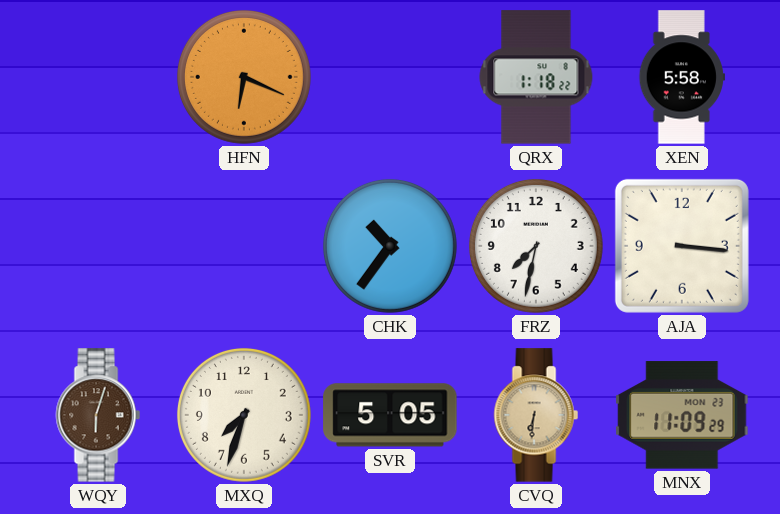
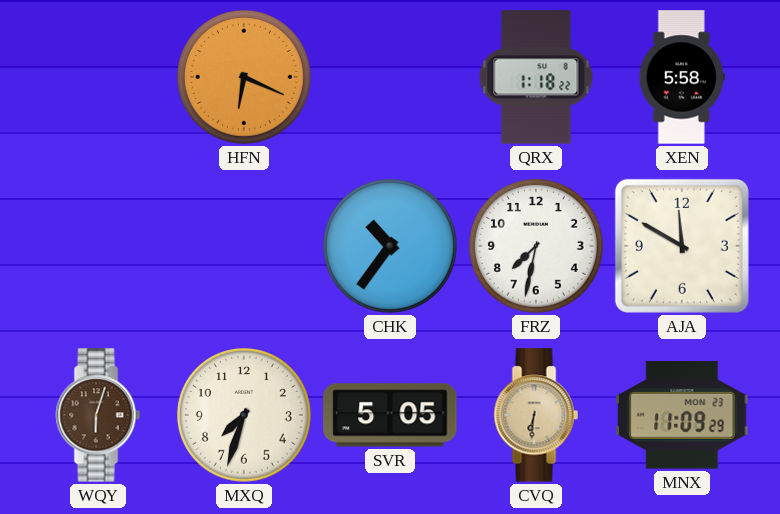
AJA: 3:16 -> 11:50 (682, 246)
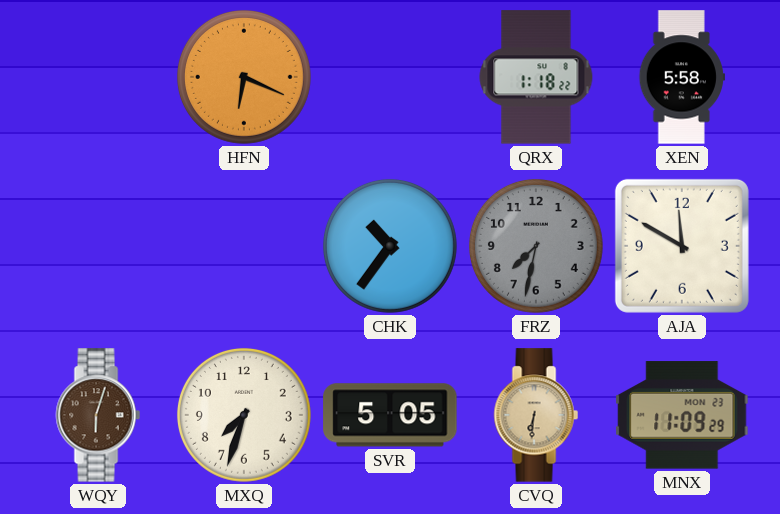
FRZ dial: white -> grey (536, 246)
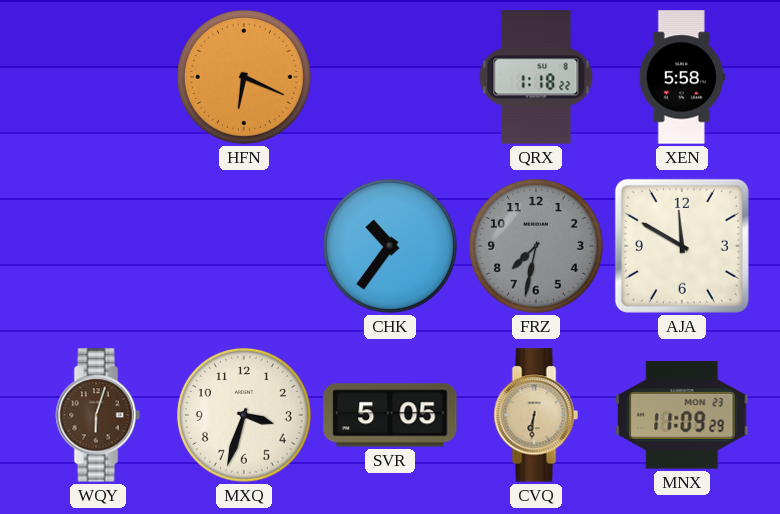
MXQ: 7:33 -> 3:33 (244, 415)
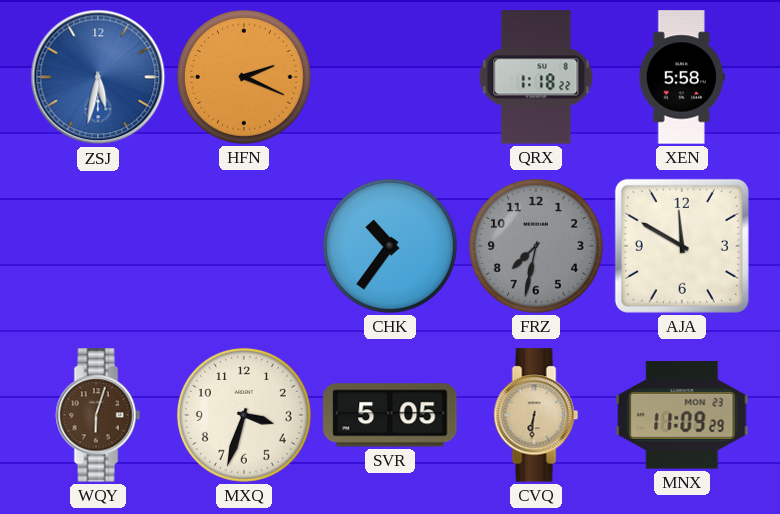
ZSJ: none -> 5:32 (98, 77)
HFN: 6:19 -> 2:19 (244, 77)
